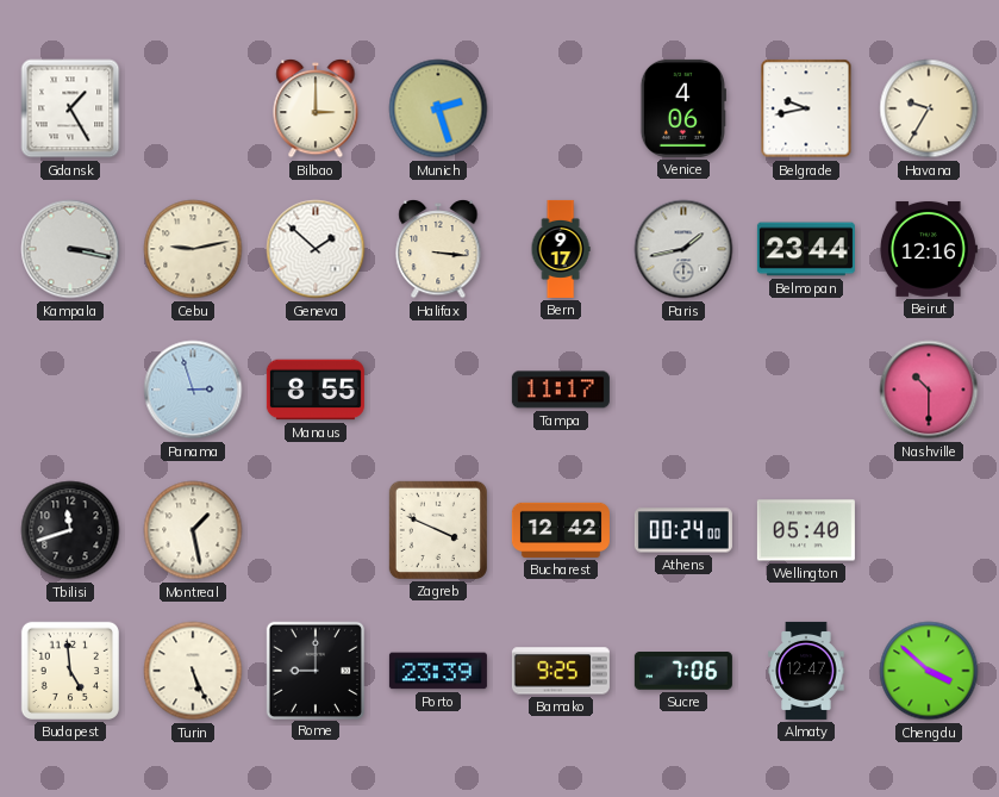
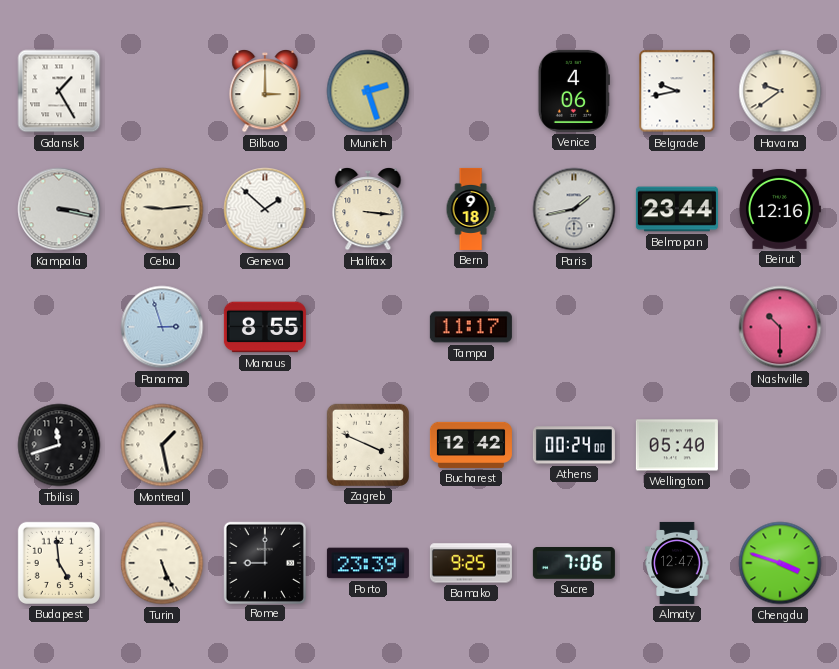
Havana: 9:35 -> 9:39 (780, 91)
Cebu: 9:13 -> 9:14 (162, 209)
Bern: 9:17 -> 9:18 (471, 209)
Chengdu: 3:52 -> 3:48 (780, 563)
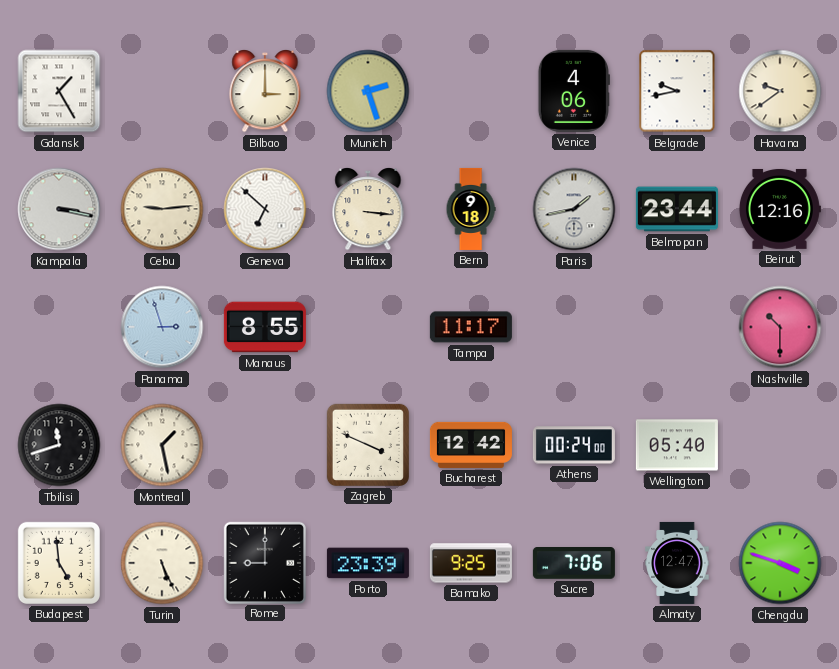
Geneva: 1:52 -> 6:52 (265, 209)
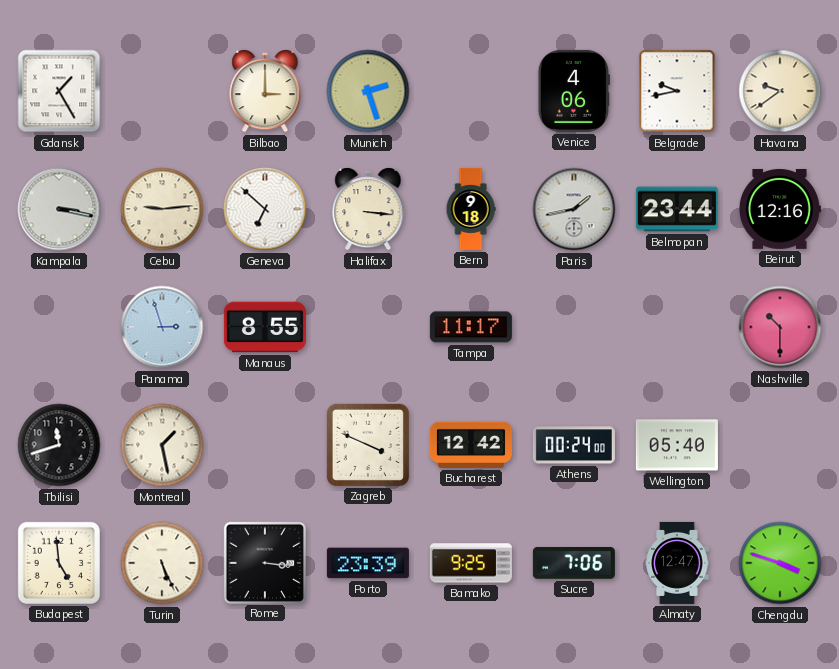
Rome: 9:00 -> 3:16 (264, 562)
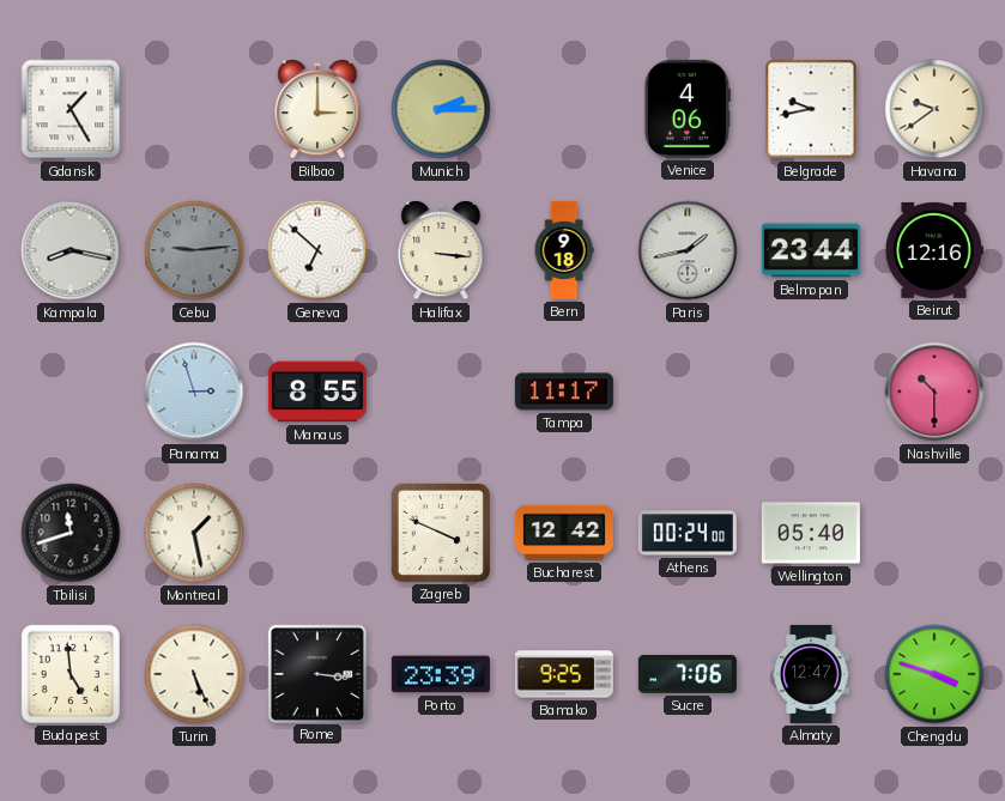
Munich: 2:27 -> 2:15 (441, 109)
Kampala: 3:17 -> 8:17 (71, 250)
Cebu dial: cream -> grey (194, 250)
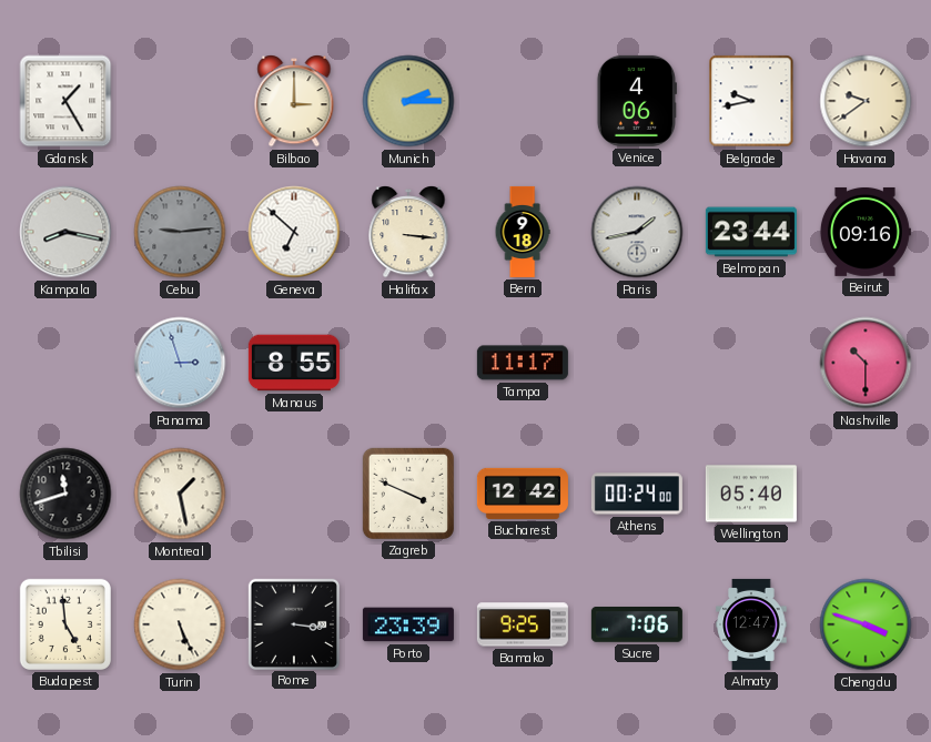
Beirut: 12:16 -> 09:16 (864, 232)
